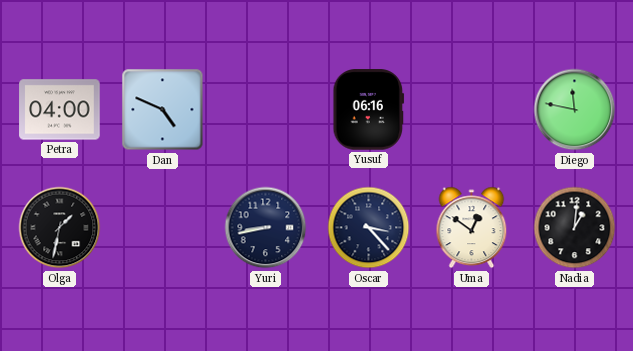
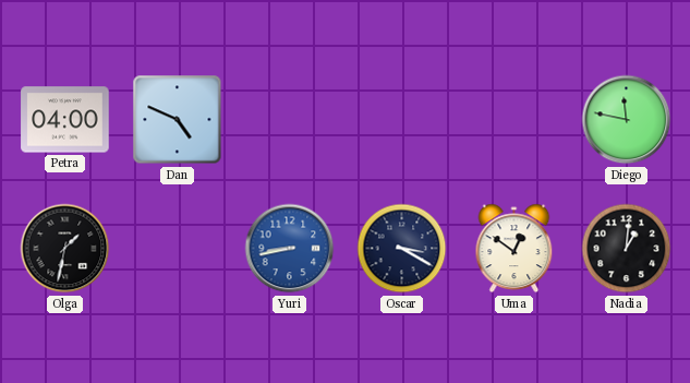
Yusuf: 06:16 -> none (369, 110)
Yuri dial: navy -> blue (290, 249)
Oscar: 3:23 -> 3:20 (402, 249)
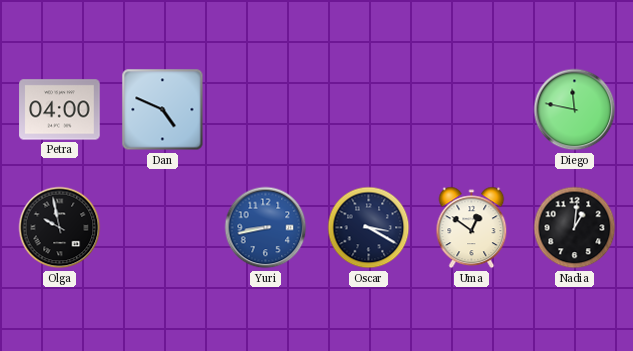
Olga: 1:32 -> 9:58 (60, 228)
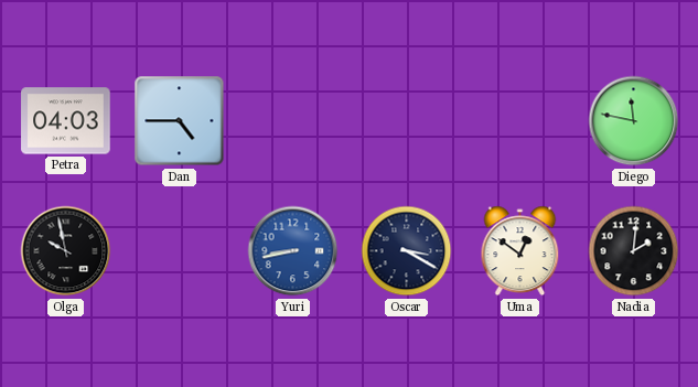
Petra: 04:00 -> 04:03 (66, 121)
Dan: 4:49 -> 4:45 (180, 121)
Nadia: 1:01 -> 2:01 (634, 251)
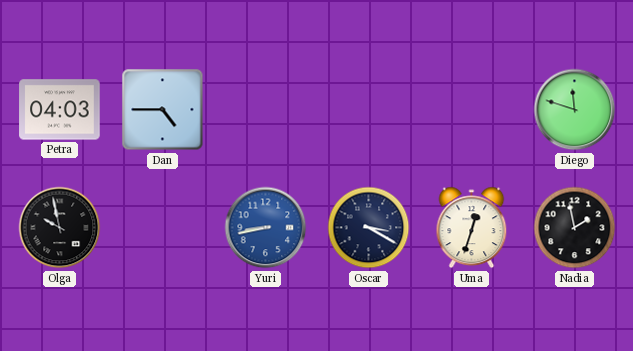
Diego: 11:47 -> 11:48 (575, 110)
Uma: 12:51 -> 12:33 (472, 228)
Nadia: 2:01 -> 1:58 (575, 228)
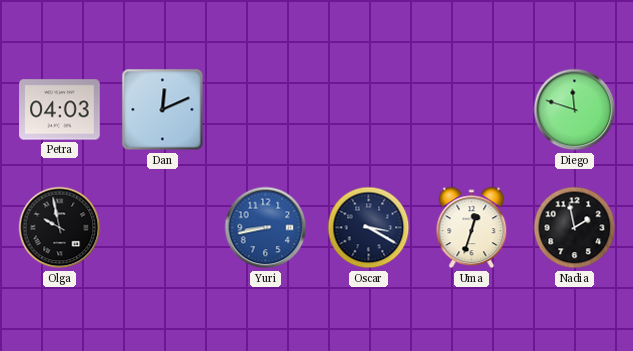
Dan: 4:45 -> 12:11 (163, 110)
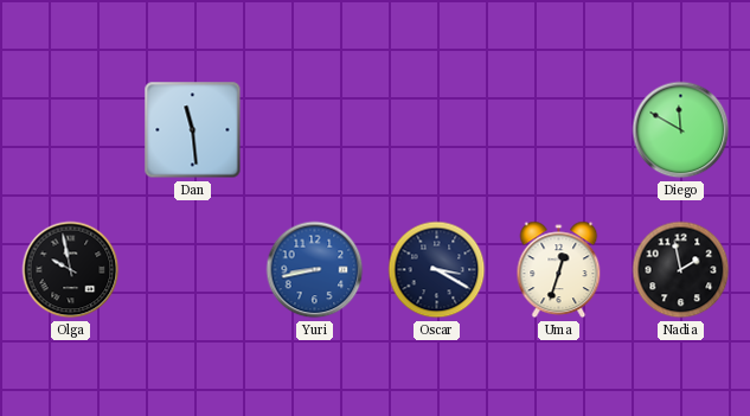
Petra: 04:03 -> none (60, 110)
Dan: 12:11 -> 11:29 (193, 130)
Diego: 11:48 -> 11:50 (681, 130)
